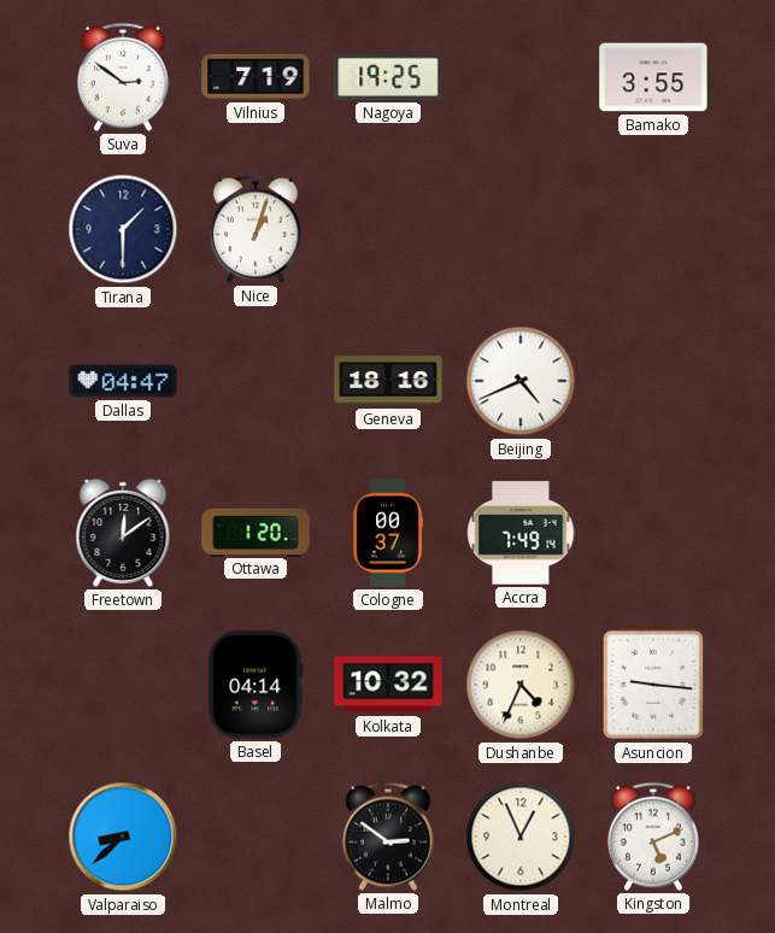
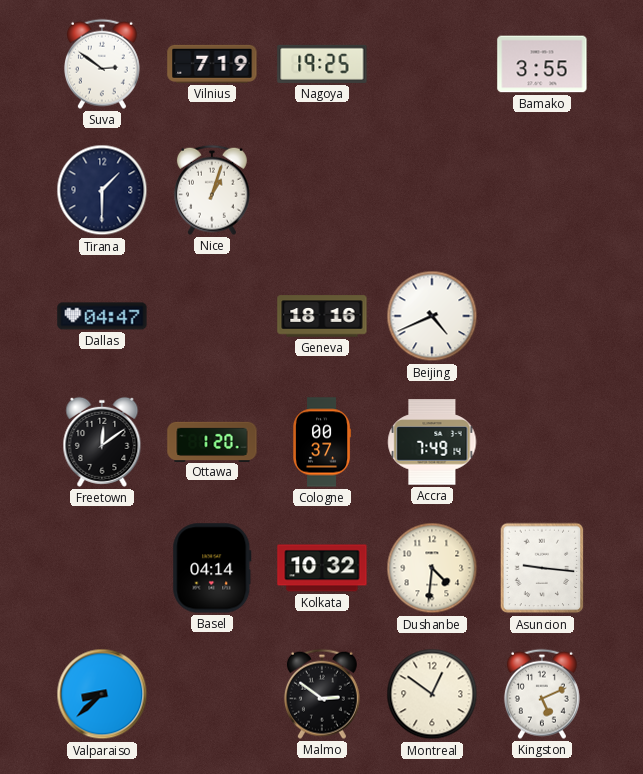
Dushanbe: 4:34 -> 4:31 (432, 568)
Montreal: 12:56 -> 12:51 (432, 694)
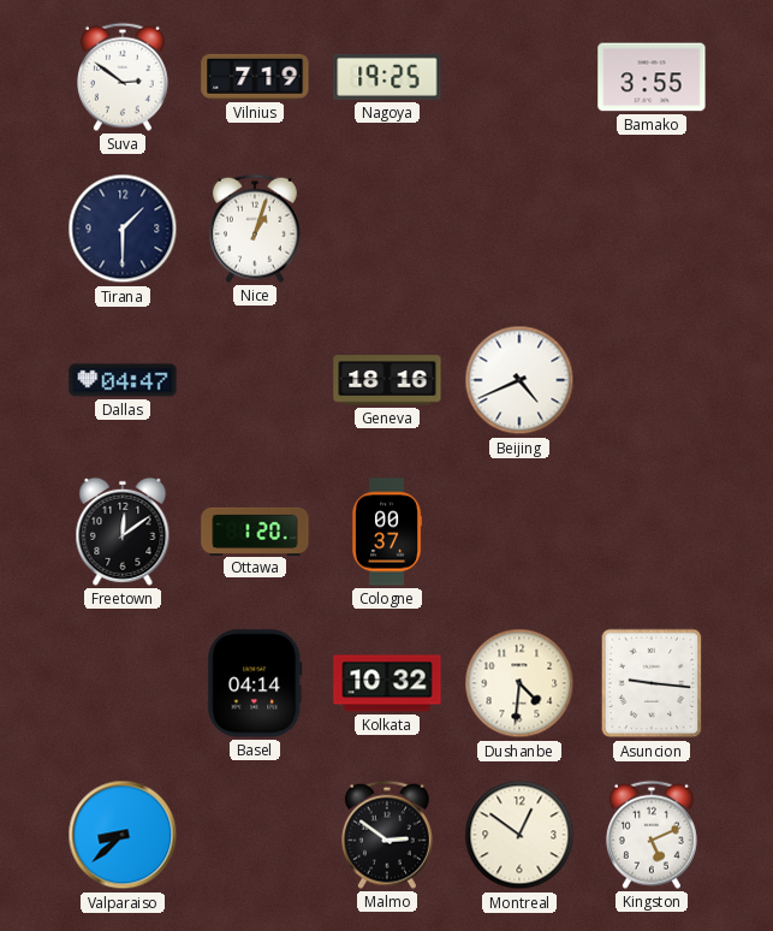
Accra: 7:49 -> none (432, 442)
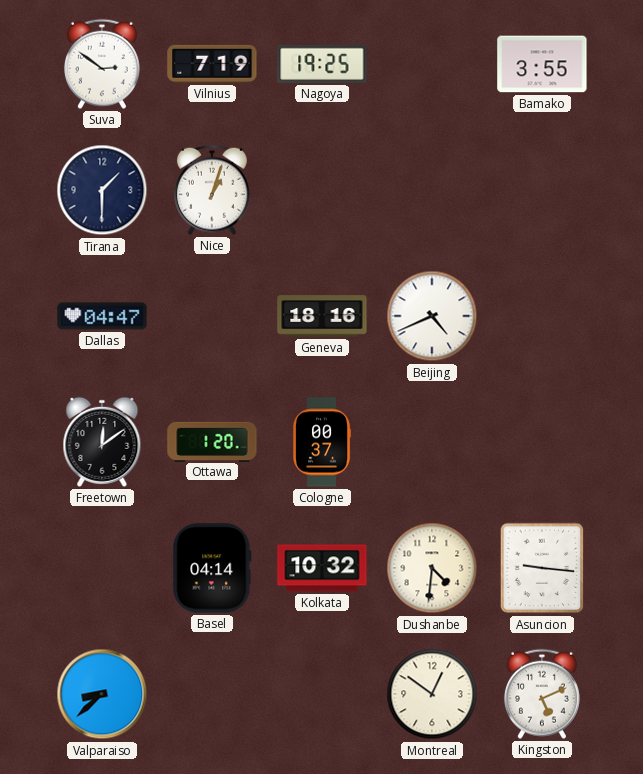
Malmo: 2:51 -> none (387, 835)
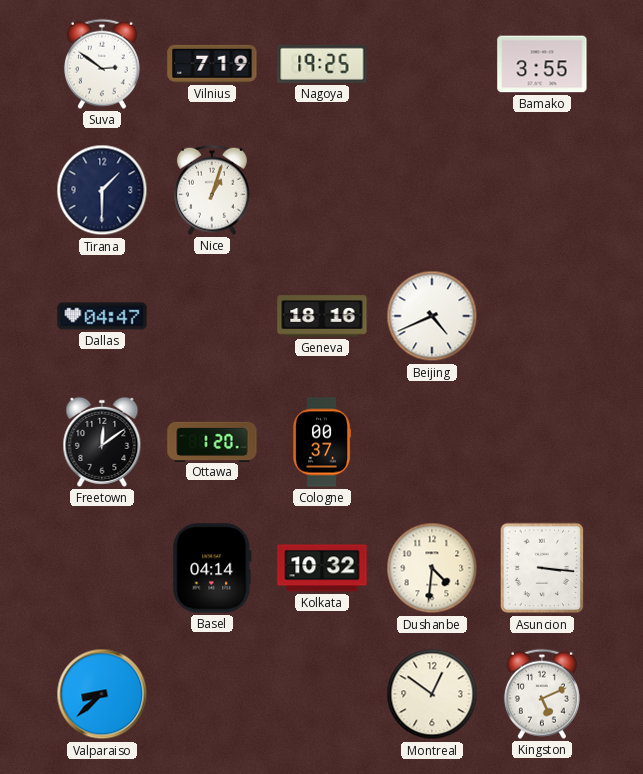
Asuncion: 9:16 -> 3:16 (542, 568)
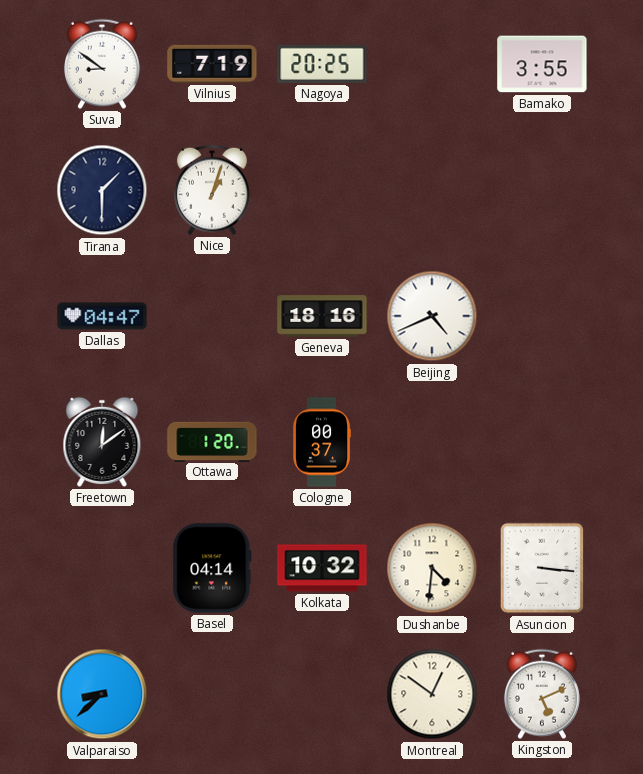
Suva: 2:51 -> 8:51 (102, 64)
Nagoya: 19:25 -> 20:25 (322, 64)
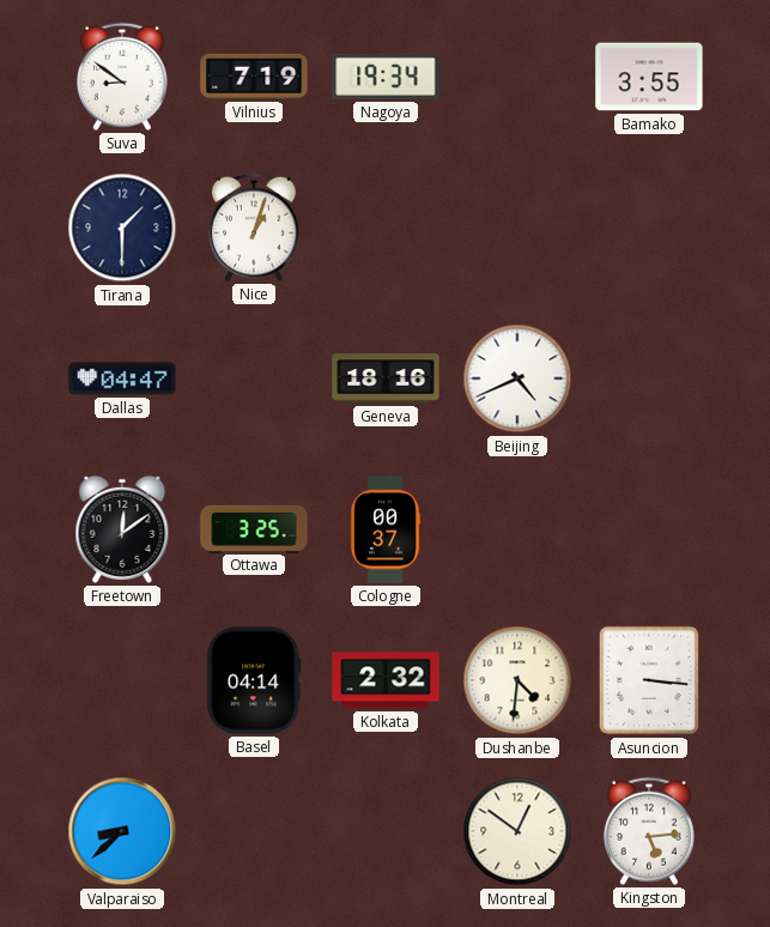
Nagoya: 20:25 -> 19:34 (386, 77)
Ottawa: 1:20 -> 3:25 (254, 528)
Kolkata: 10:32 -> 2:32 (386, 680)
Kingston: 5:11 -> 5:14 (649, 831)
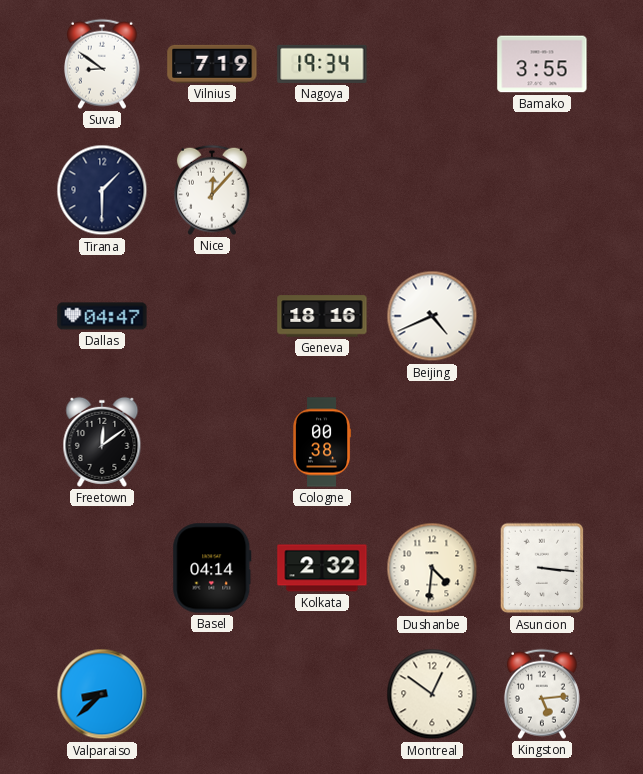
Nice: 1:03 -> 12:07 (212, 190)
Ottawa: 3:25 -> none (254, 528)
Cologne: 00:37 -> 00:38 (323, 442)
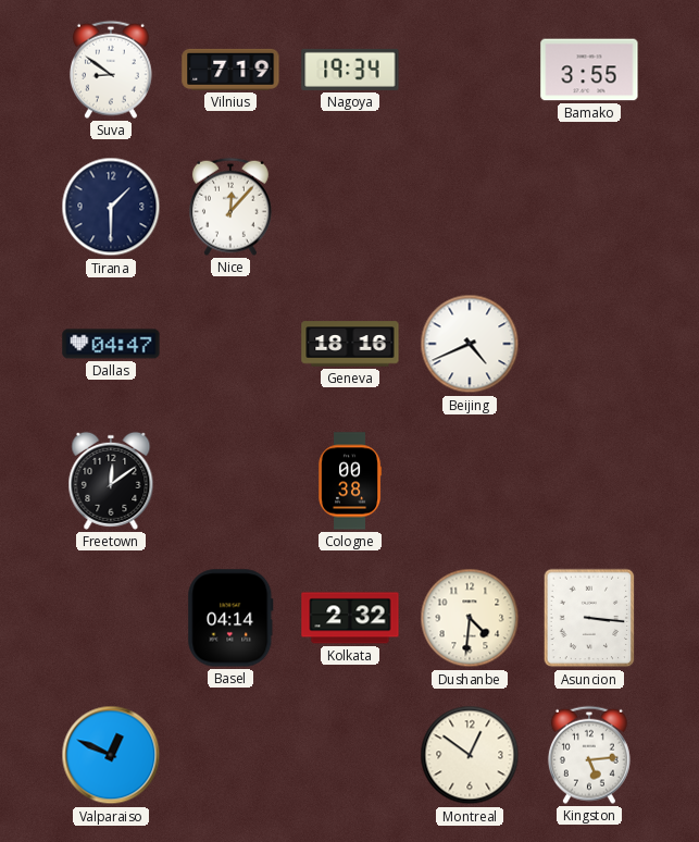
Valparaiso: 8:38 -> 12:49 (111, 755)
